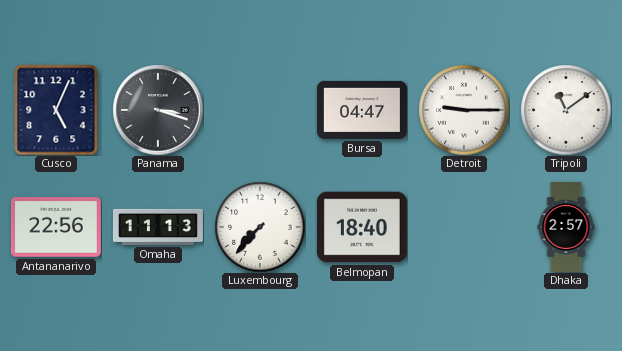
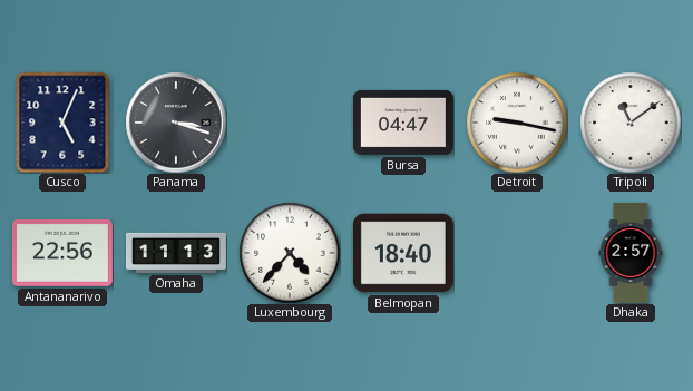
Detroit: 9:15 -> 9:17 (517, 123)
Luxembourg: 7:37 -> 4:37 (290, 253)
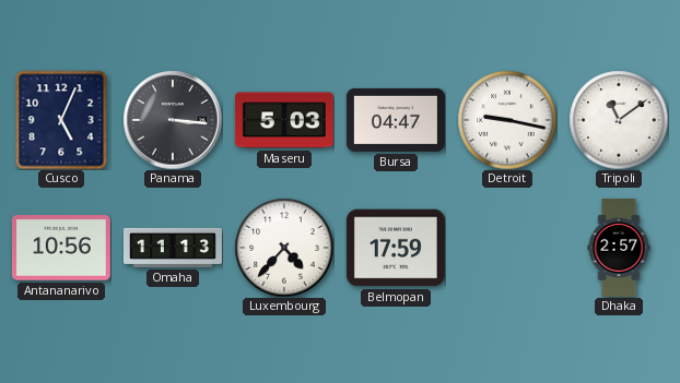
Panama: 3:18 -> 3:16 (173, 120)
Maseru: none -> 5:03 (284, 120)
Antananarivo: 22:56 -> 10:56 (61, 249)
Belmopan: 18:40 -> 17:59 (396, 248)
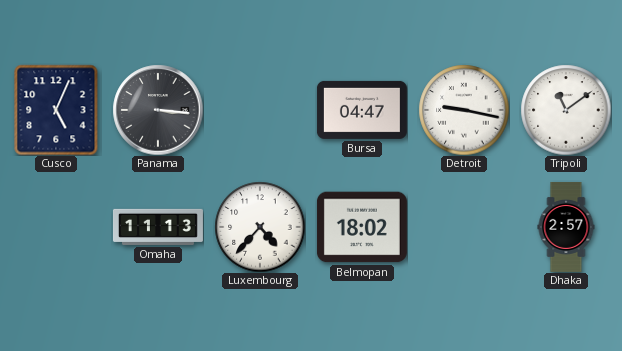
Maseru: 5:03 -> none (284, 120)
Antananarivo: 10:56 -> none (61, 249)
Belmopan: 17:59 -> 18:02 (362, 227)
